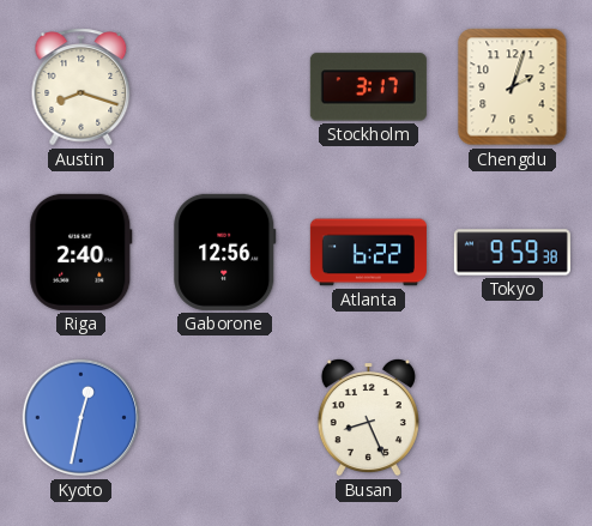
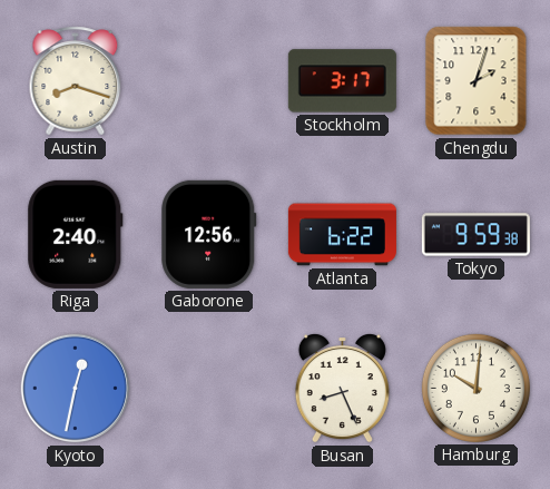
Hamburg: none -> 10:01 (475, 388)
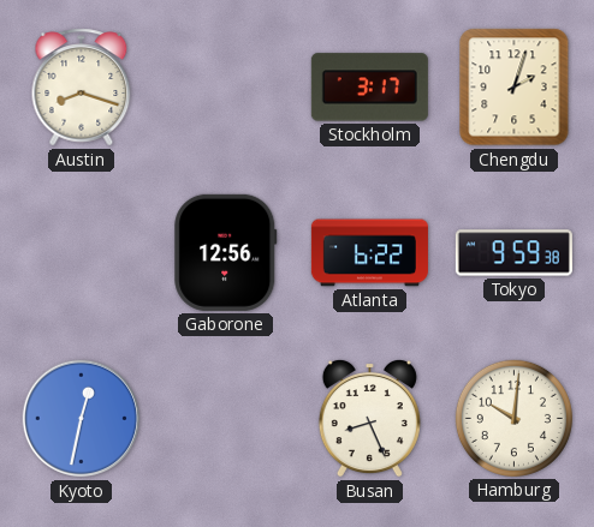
Riga: 2:40 -> none (76, 234)
